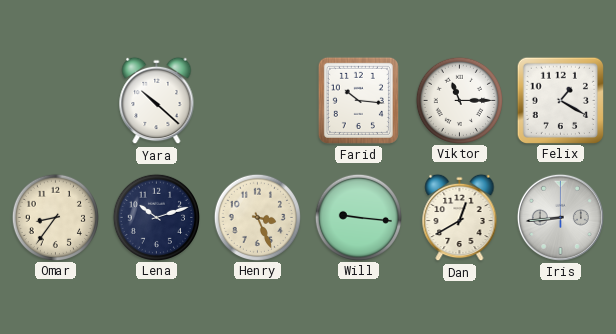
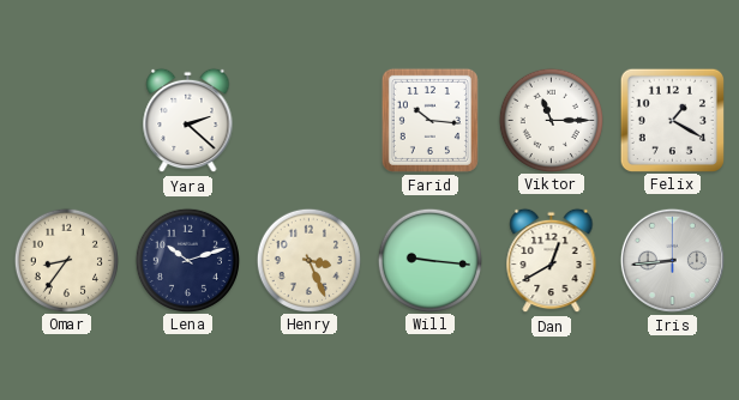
Yara: 10:22 -> 2:22 (188, 121)
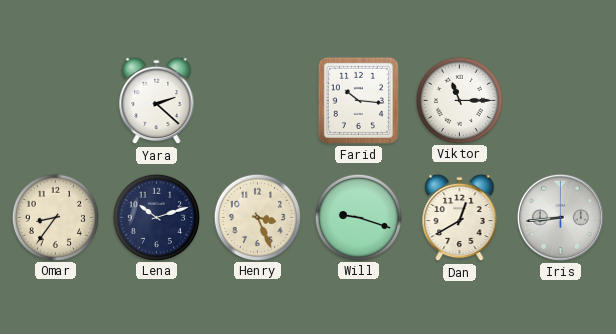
Felix: 1:20 -> none (672, 120)
Will: 9:16 -> 9:18 (358, 217)
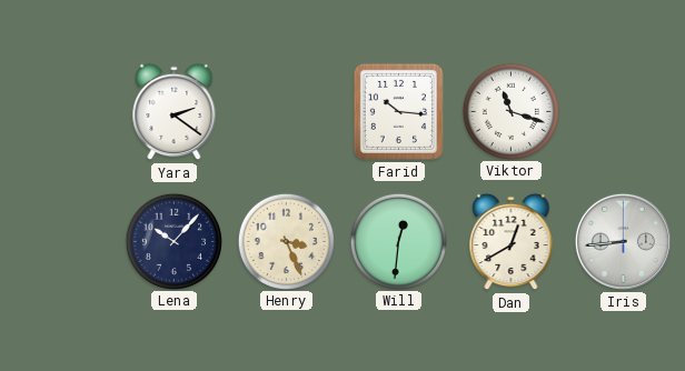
Yara: 2:22 -> 2:21 (175, 112)
Viktor: 11:15 -> 11:18 (510, 111)
Omar: 8:36 -> none (55, 217)
Lena: 10:12 -> 10:07 (173, 241)
Will: 9:18 -> 12:31 (398, 241)
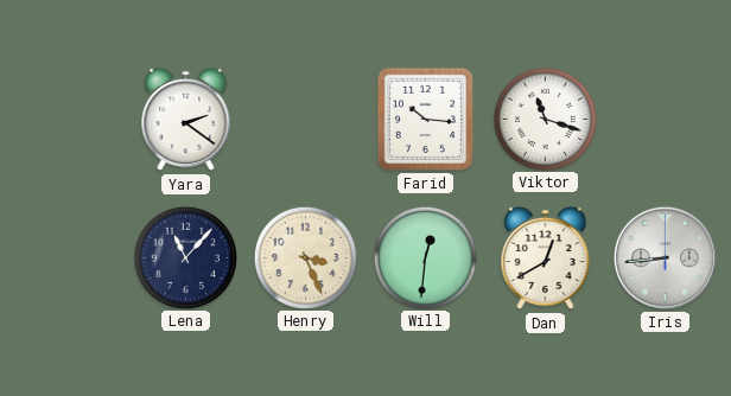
Lena: 10:07 -> 11:07 (185, 257)
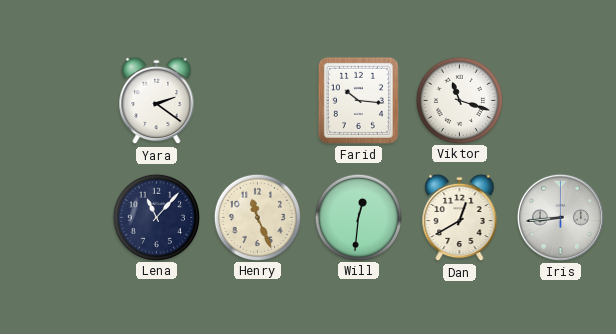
Henry: 3:26 -> 11:26 (257, 217)
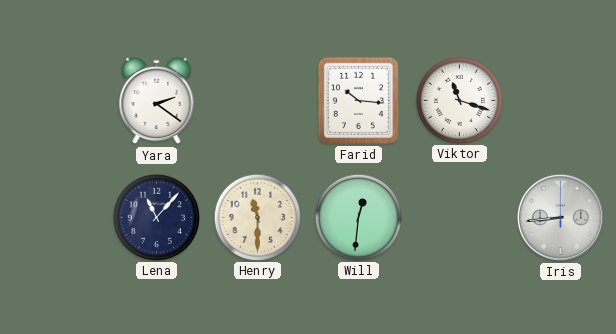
Henry: 11:26 -> 11:30 (257, 217)
Dan: 12:40 -> none (460, 218)
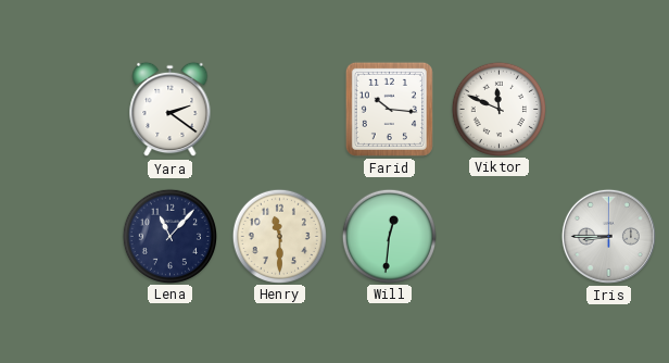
Viktor: 11:18 -> 11:49 (498, 109)
Iris: 8:44 -> 8:45 (608, 236)
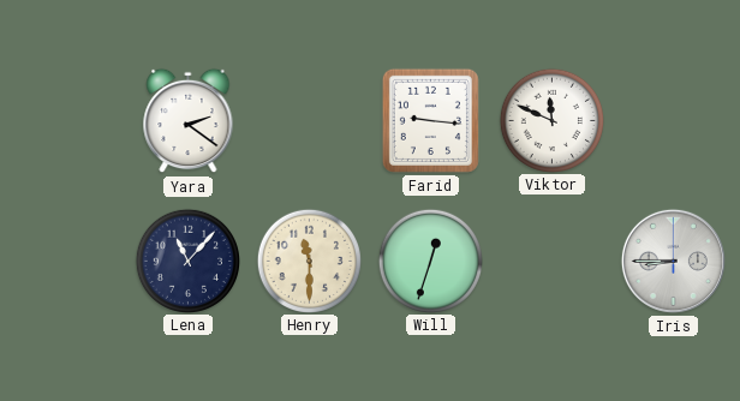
Farid: 10:16 -> 9:16 (430, 120)
Will: 12:31 -> 12:33 (430, 261)
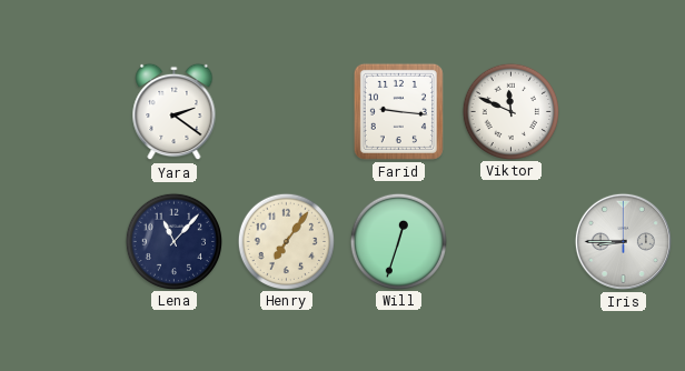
Henry: 11:30 -> 7:06 (286, 241)
